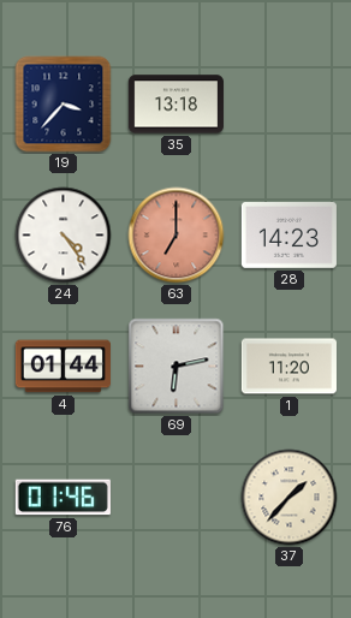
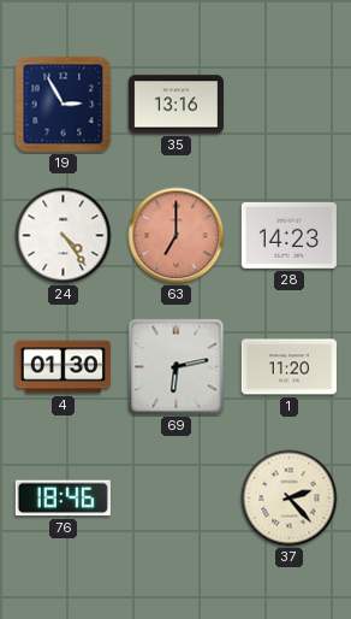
19: 3:37 -> 2:55 (64, 105)
35: 13:18 -> 13:16 (175, 105)
4: 01:44 -> 01:30 (63, 367)
76: 01:46 -> 18:46 (63, 499)
37: 1:37 -> 2:23 (290, 499)
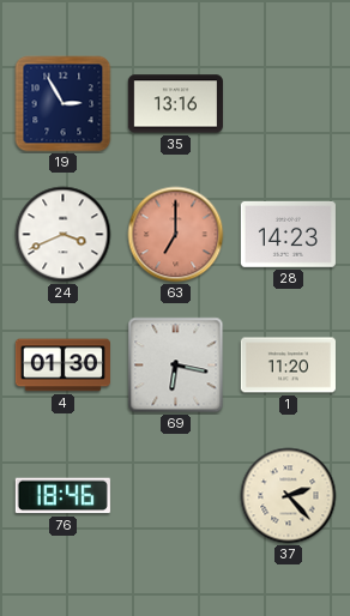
24: 4:24 -> 3:41 (64, 235)
69: 6:13 -> 6:17 (176, 366)
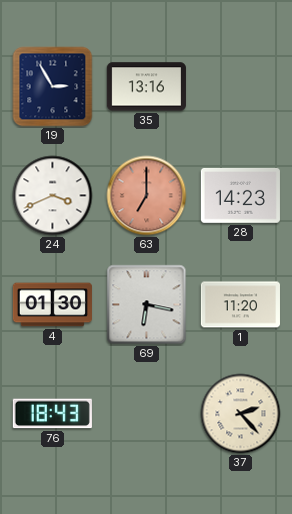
76: 18:46 -> 18:43 (52, 414)
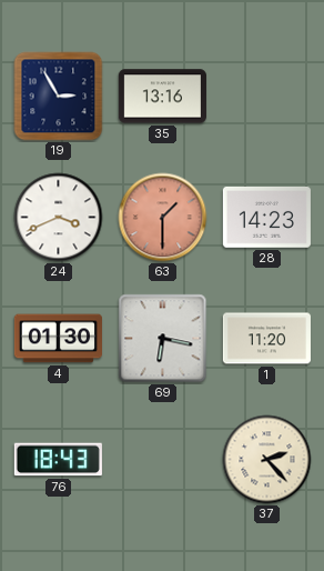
63: 7:00 -> 1:30 (163, 218)
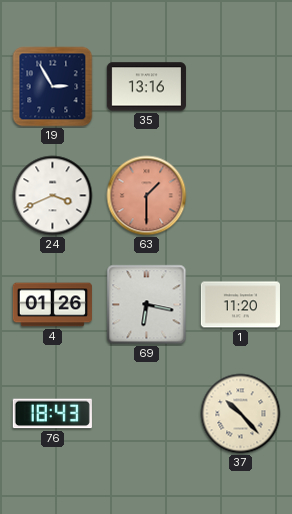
28: 14:23 -> none (266, 218)
4: 01:30 -> 01:26 (52, 305)
37: 2:23 -> 10:23 (241, 414)
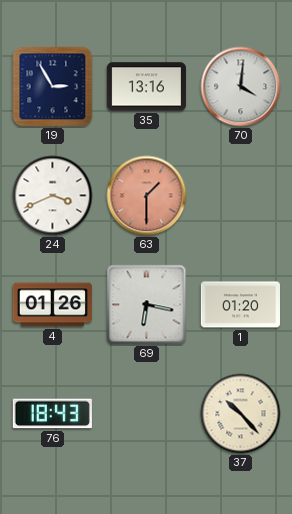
70: none -> 4:01 (241, 87)
1: 11:20 -> 01:20 (240, 305)
